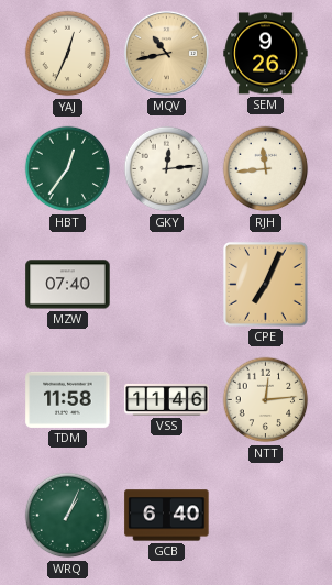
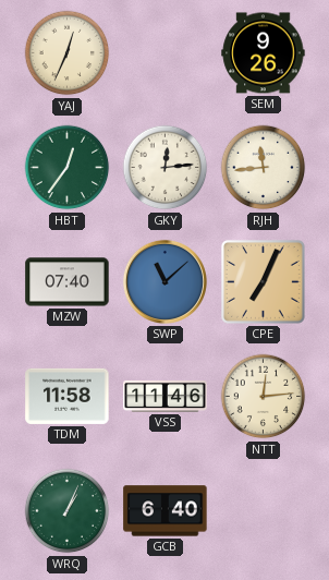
MQV: 10:43 -> none (166, 53)
SWP: none -> 11:08 (164, 281)
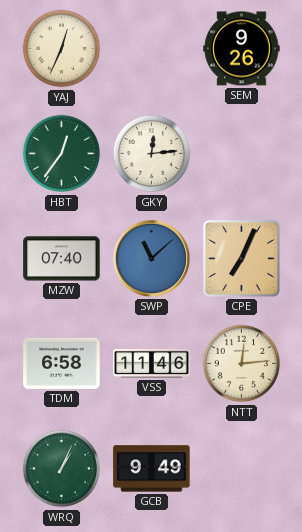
RJH: 11:44 -> none (264, 168)
TDM: 11:58 -> 6:58 (62, 363)
GCB: 6:40 -> 9:49 (152, 469)
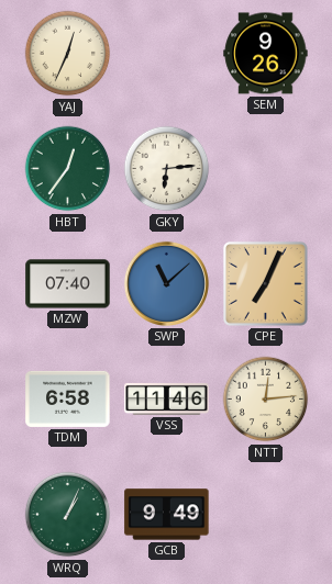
GKY: 12:14 -> 6:14 (167, 169)
